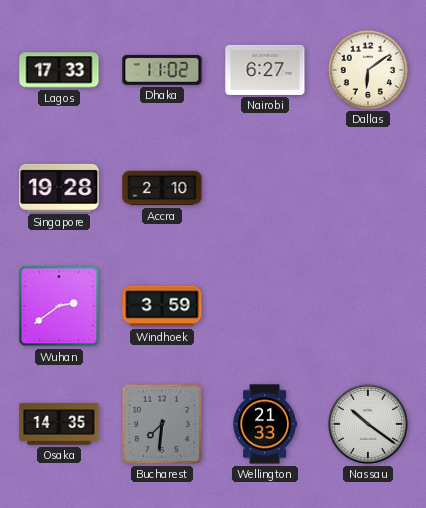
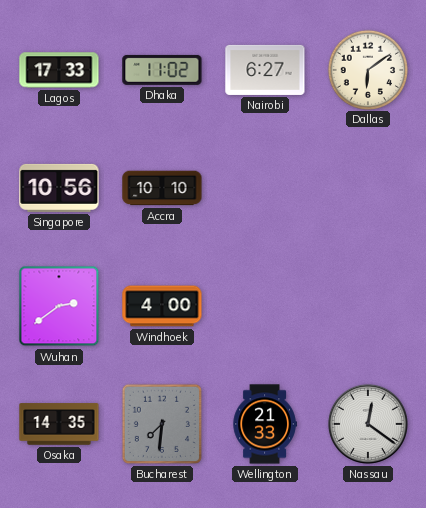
Singapore: 19:28 -> 10:56 (59, 188)
Accra: 2:10 -> 10:10 (162, 188)
Windhoek: 3:59 -> 4:00 (162, 306)
Nassau: 10:21 -> 12:21 (368, 424)
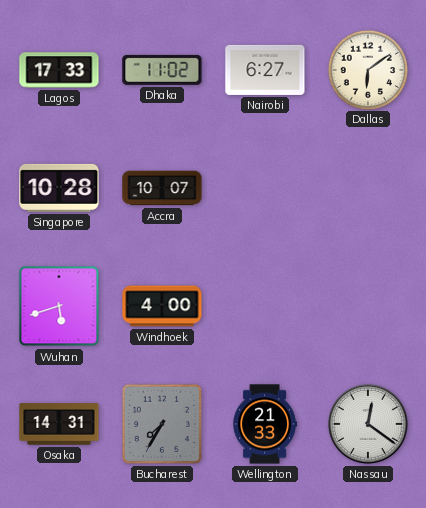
Singapore: 10:56 -> 10:28 (59, 188)
Accra: 10:10 -> 10:07 (162, 188)
Wuhan: 2:39 -> 5:42 (59, 306)
Osaka: 14:35 -> 14:31 (59, 424)
Bucharest: 7:31 -> 7:35 (162, 424)
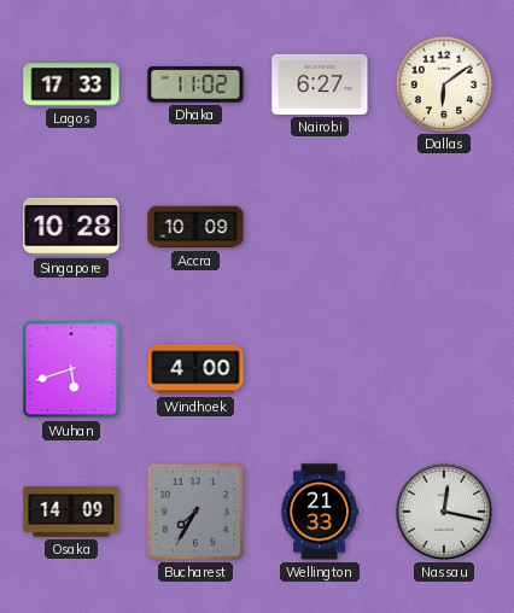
Accra: 10:07 -> 10:09 (195, 227)
Osaka: 14:31 -> 14:09 (71, 512)
Nassau: 12:21 -> 12:17 (444, 512)
